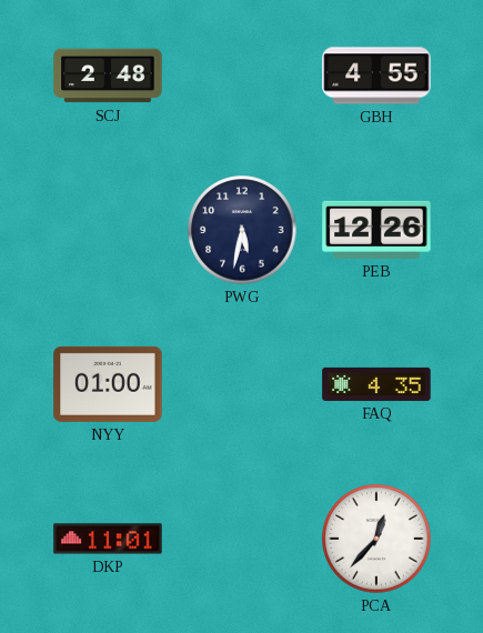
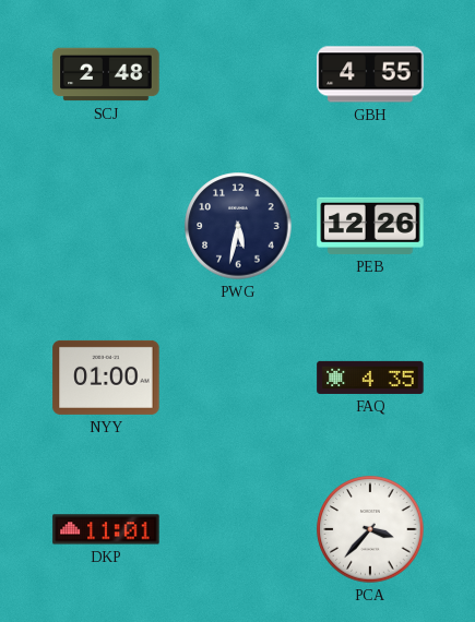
PCA: 12:37 -> 3:37 (370, 529)
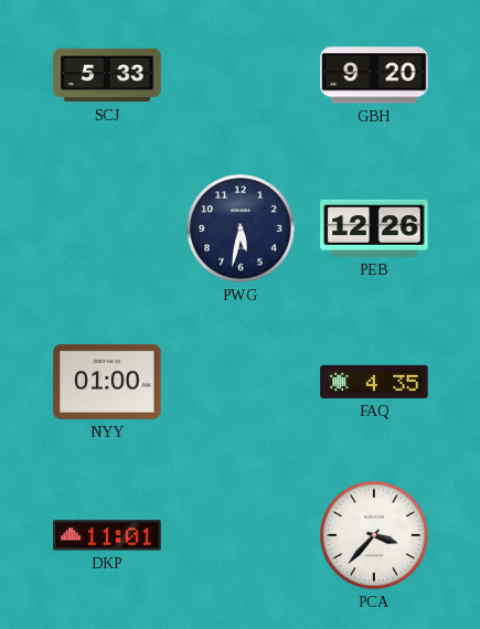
SCJ: 2:48 -> 5:33 (107, 75)
GBH: 4:55 -> 9:20 (374, 75)
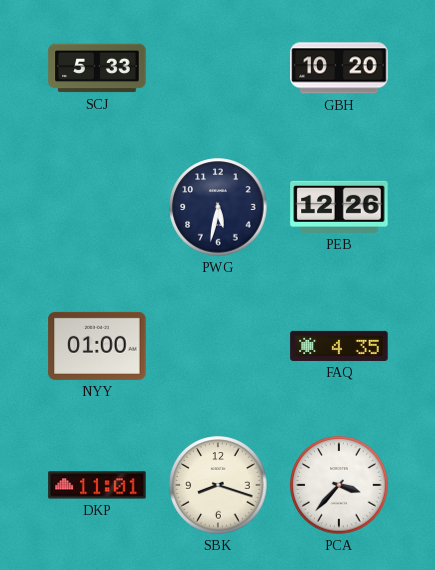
GBH: 9:20 -> 10:20 (339, 68)
SBK: none -> 8:18 (218, 485)
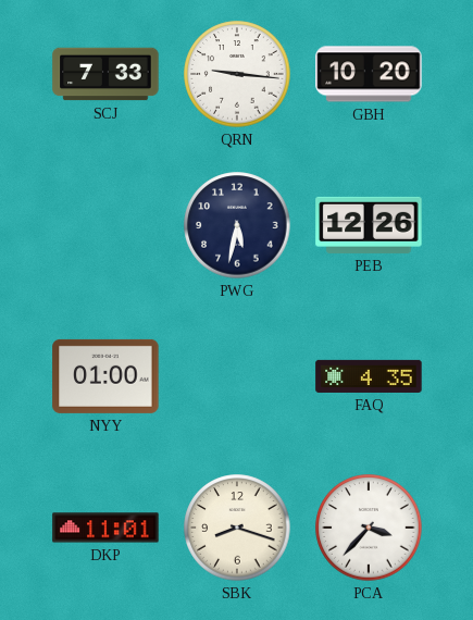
SCJ: 5:33 -> 7:33 (105, 74)
QRN: none -> 9:16 (237, 74)
